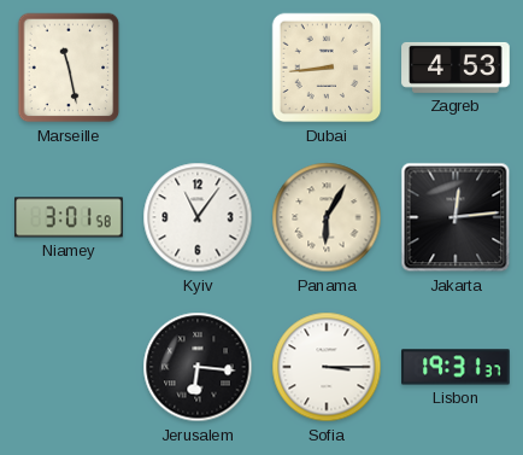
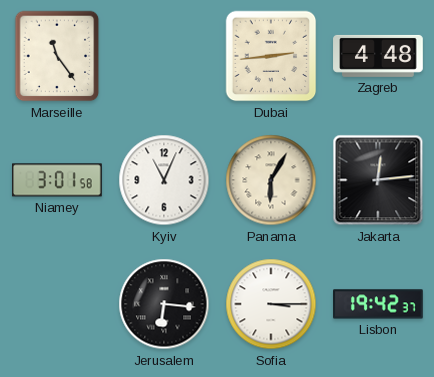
Marseille: 11:28 -> 11:24 (57, 56)
Dubai: 8:44 -> 2:44 (271, 56)
Zagreb: 4:53 -> 4:48 (378, 56)
Kyiv: 11:06 -> 11:04 (164, 180)
Lisbon: 19:31 -> 19:42 (378, 304)
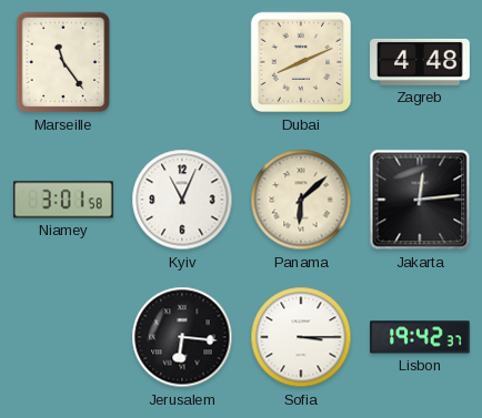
Dubai: 2:44 -> 8:11 (301, 62)
Panama: 6:05 -> 6:08 (301, 200)
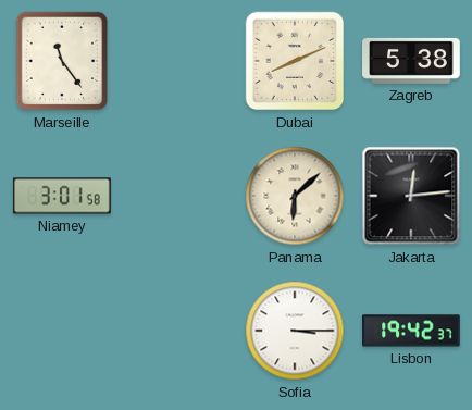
Zagreb: 4:48 -> 5:38 (411, 61)
Kyiv: 11:04 -> none (182, 200)
Jerusalem: 6:16 -> none (182, 337)
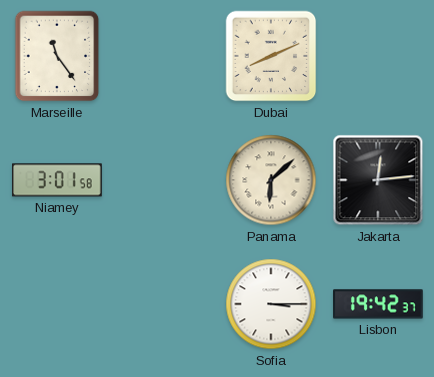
Zagreb: 5:38 -> none (411, 61)
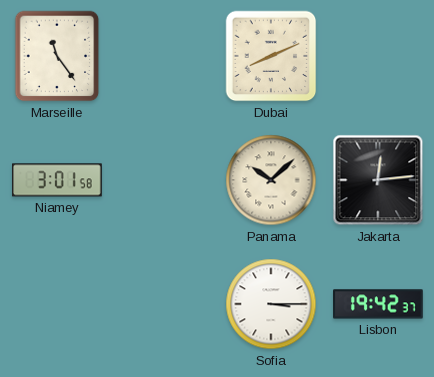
Panama: 6:08 -> 10:08 (271, 180)
